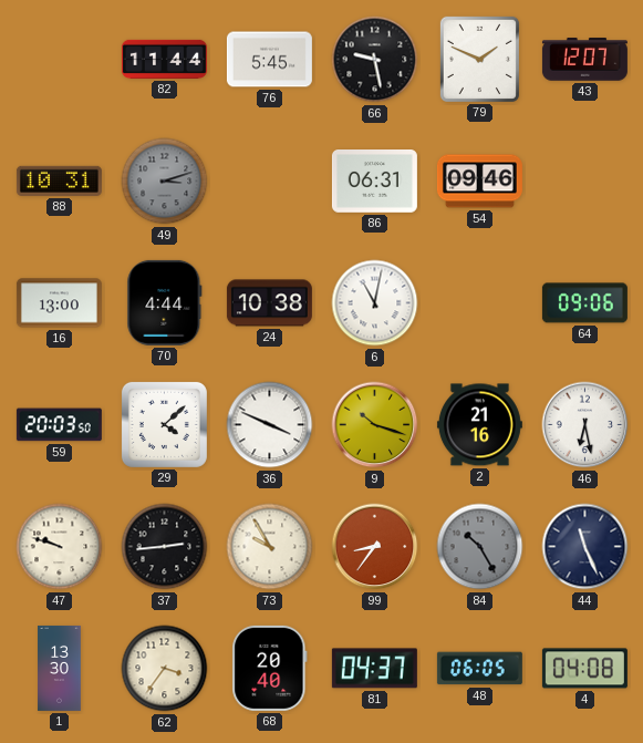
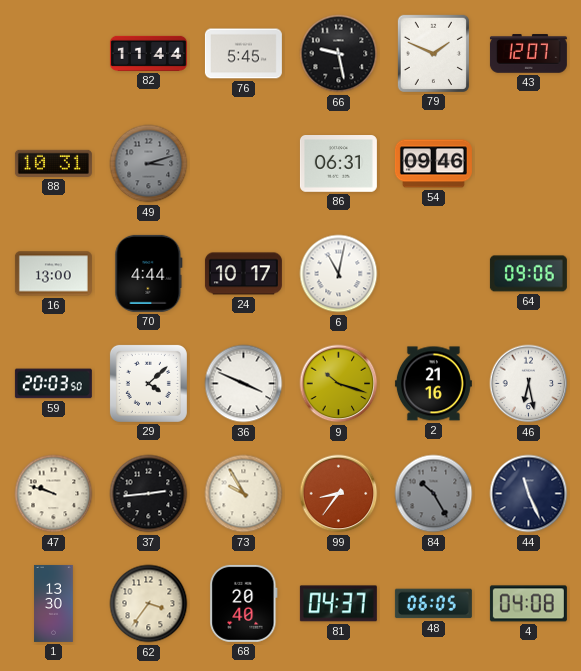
24: 10:38 -> 10:17 (243, 274)
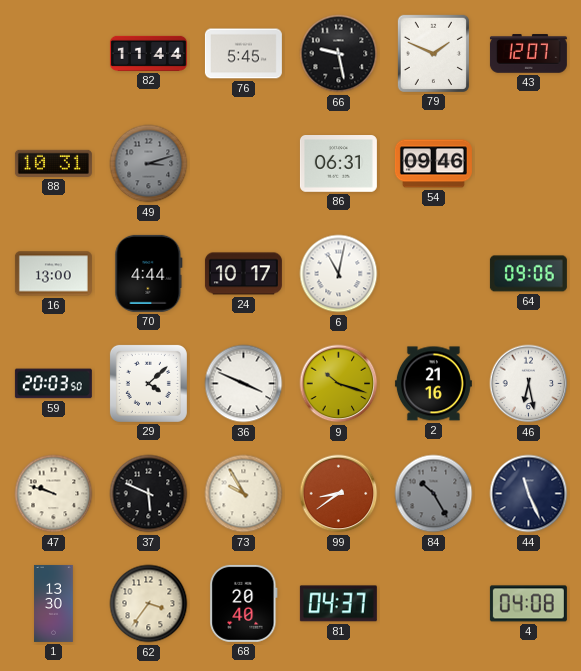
37: 2:44 -> 5:49 (149, 494)
99: 8:36 -> 8:39 (339, 494)
48: 06:05 -> none (433, 604)
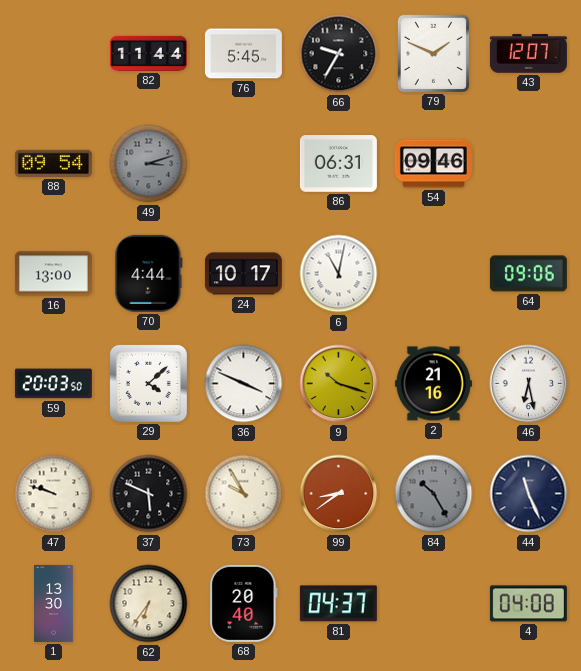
66: 9:28 -> 9:35 (339, 54)
88: 10:31 -> 09:54 (53, 163)
62: 3:36 -> 6:36 (149, 604)
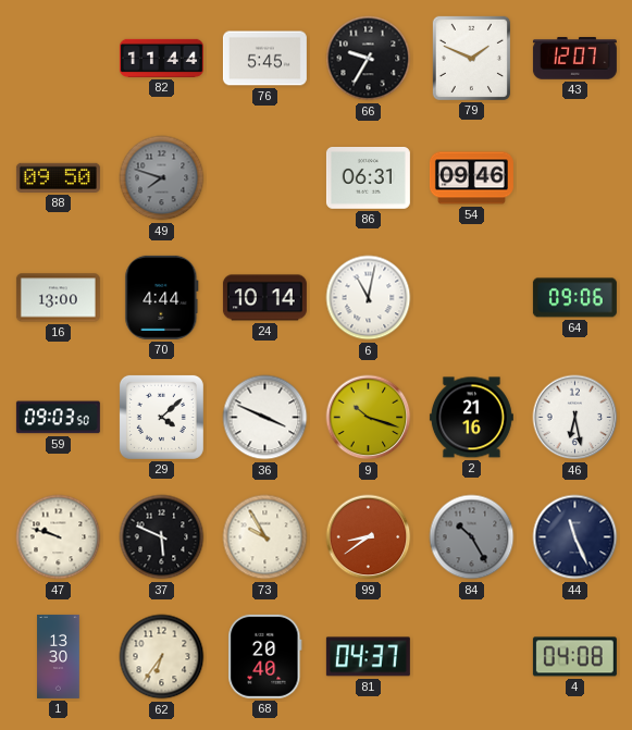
88: 09:54 -> 09:50 (58, 177)
49: 3:12 -> 7:48 (162, 178)
24: 10:17 -> 10:14 (264, 298)
59: 20:03 -> 09:03 (58, 418)
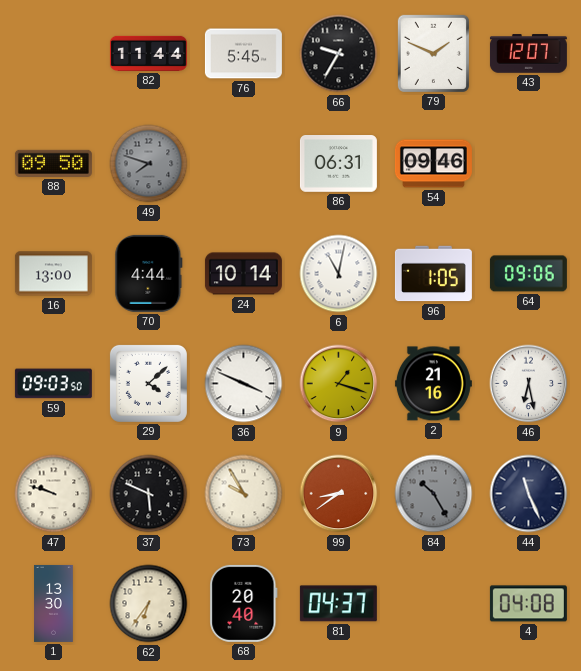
96: none -> 1:05 (433, 274)
9: 10:18 -> 1:18 (339, 384)
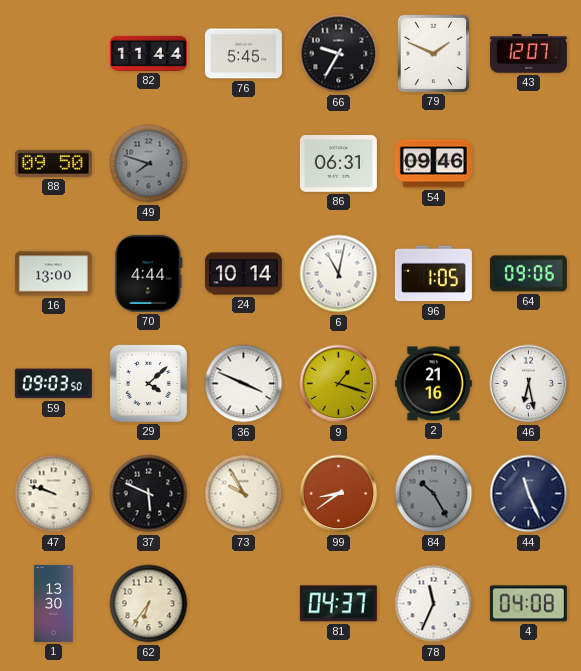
68: 20:40 -> none (244, 603)
78: none -> 11:34 (434, 604)
